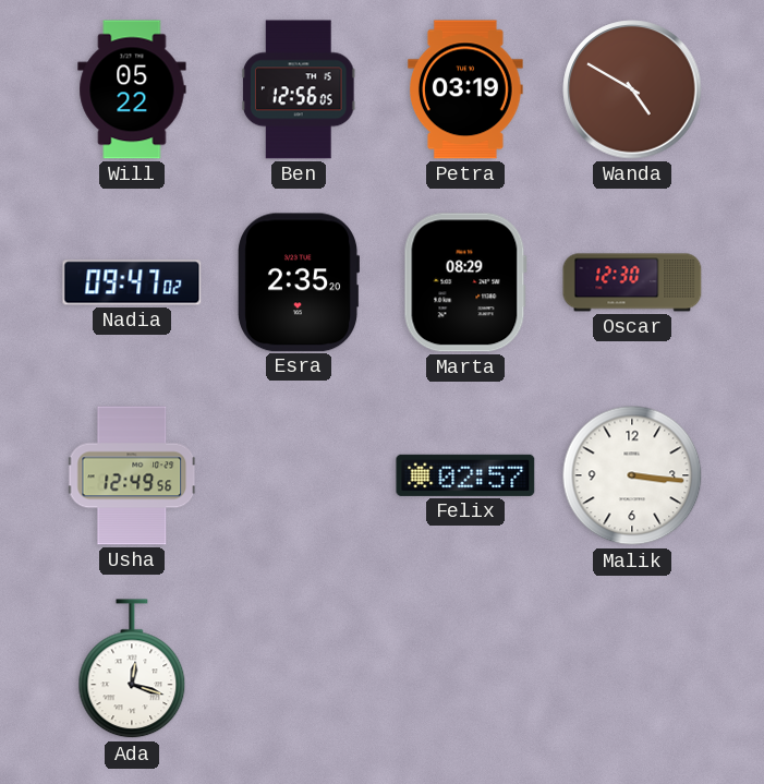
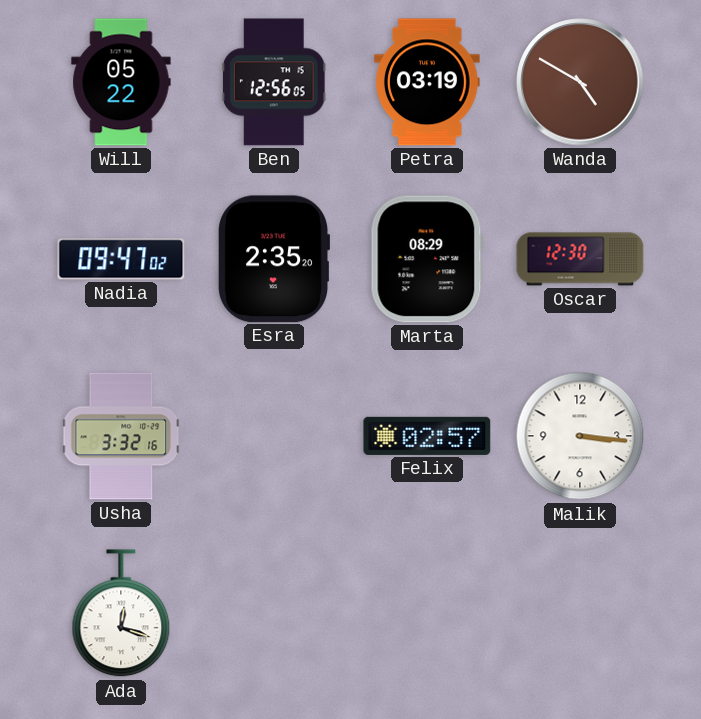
Usha: 12:49 -> 3:32 (122, 436)
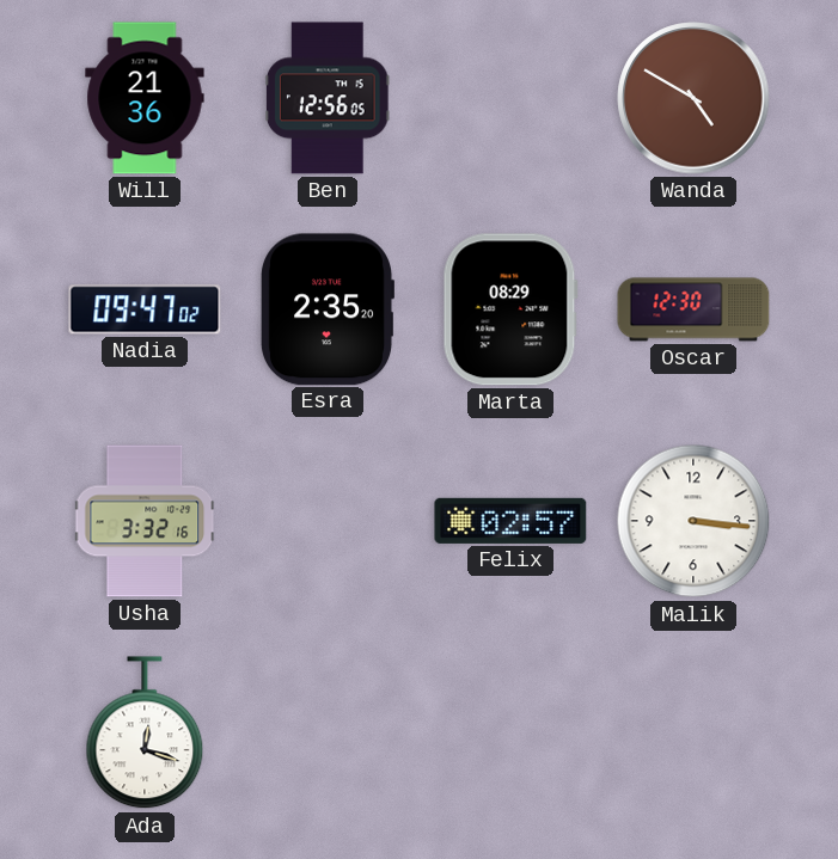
Will: 05:22 -> 21:36 (145, 98)
Petra: 03:19 -> none (428, 82)
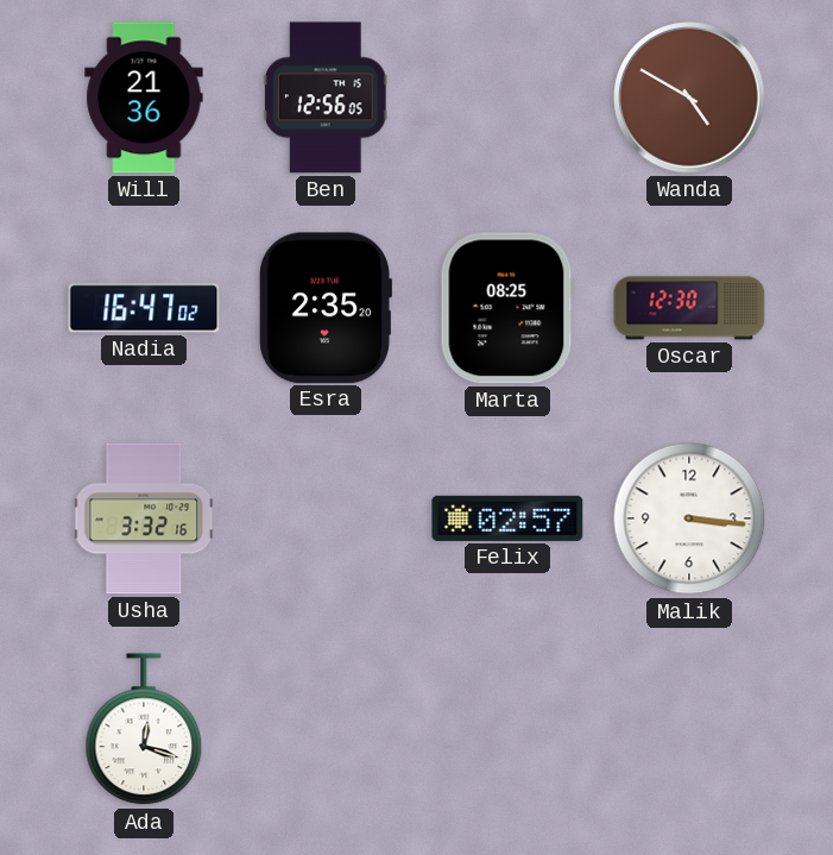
Nadia: 09:47 -> 16:47 (144, 308)
Marta: 08:29 -> 08:25 (507, 308)
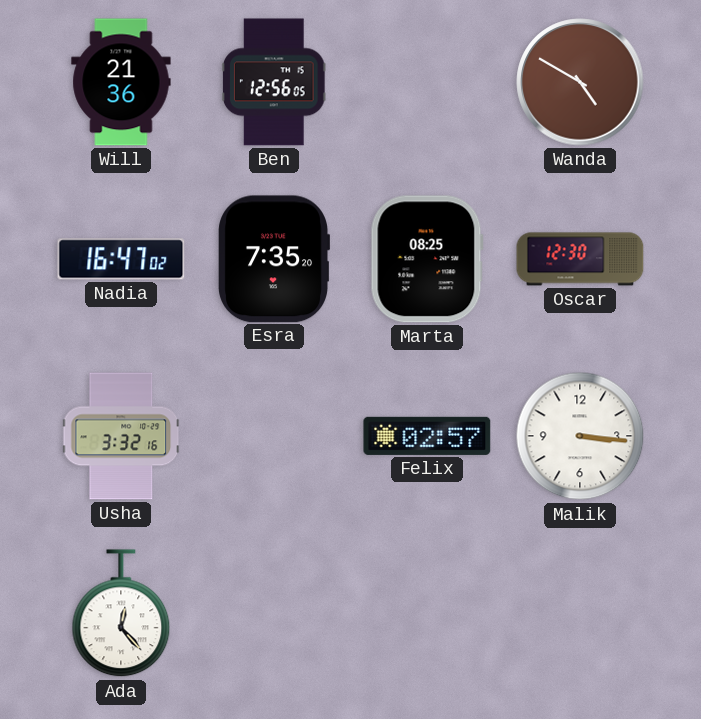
Esra: 2:35 -> 7:35 (274, 259)
Ada: 12:18 -> 12:23 (121, 614)
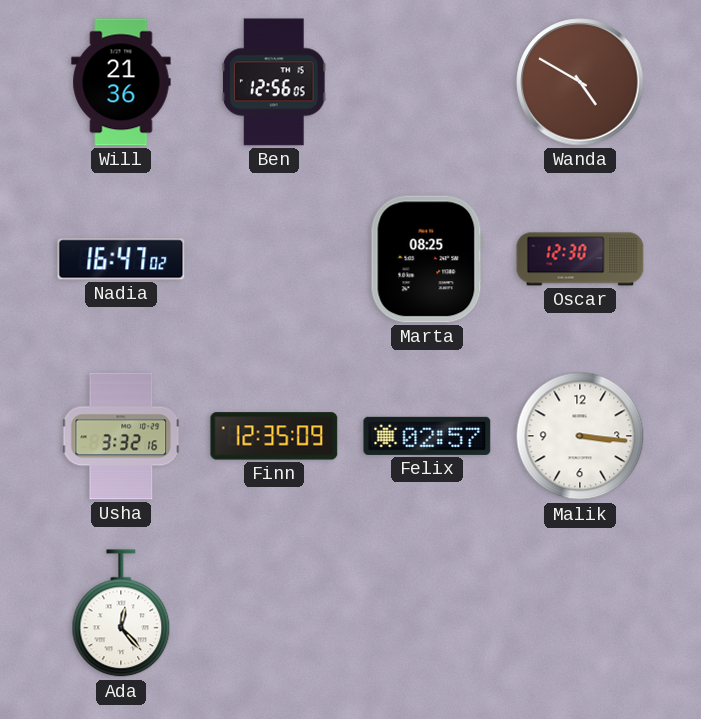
Esra: 7:35 -> none (274, 259)
Finn: none -> 12:35 (274, 436)
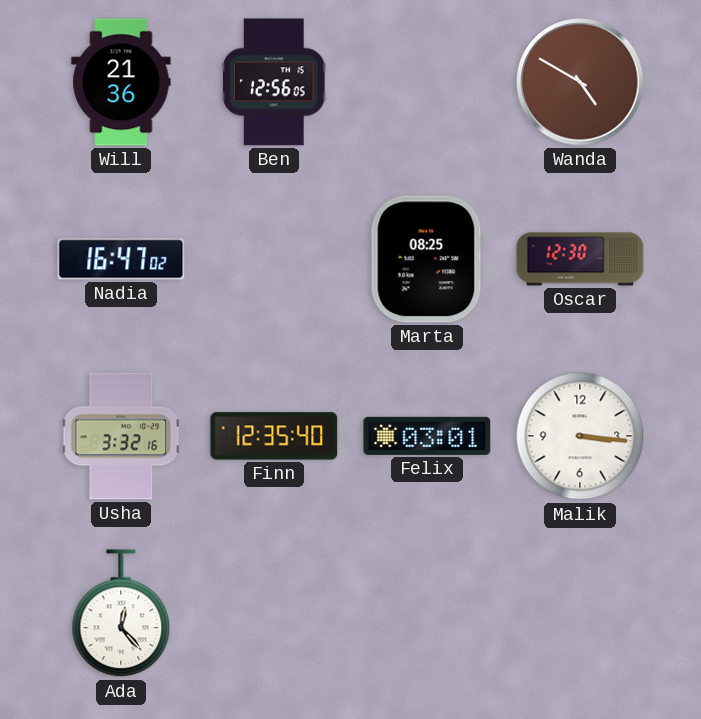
Finn: 12:35:09 -> 12:35:40 (274, 436)
Felix: 02:57 -> 03:01 (427, 436)
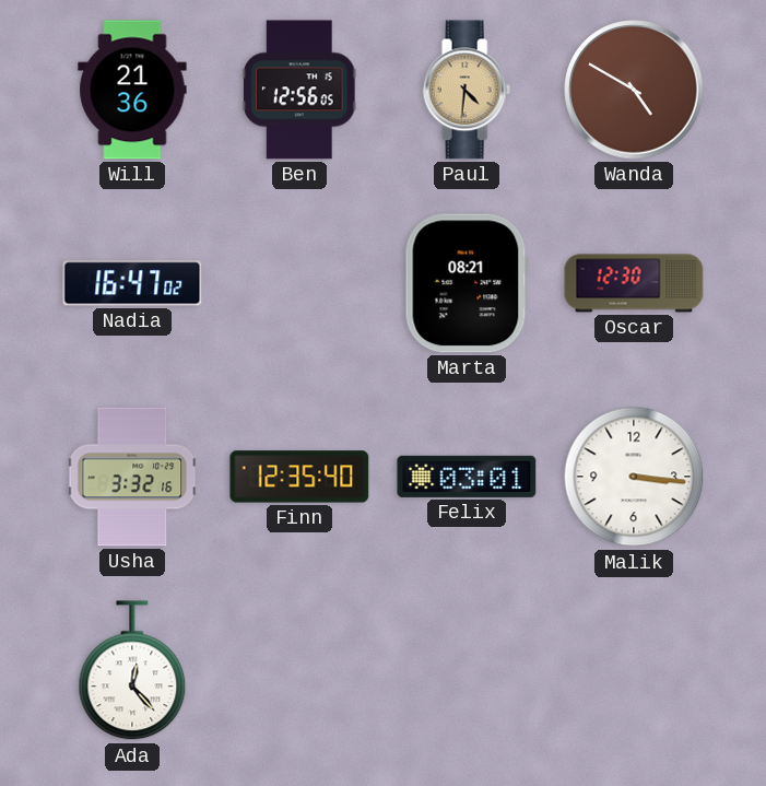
Paul: none -> 4:31 (467, 90)
Marta: 08:25 -> 08:21 (467, 283)
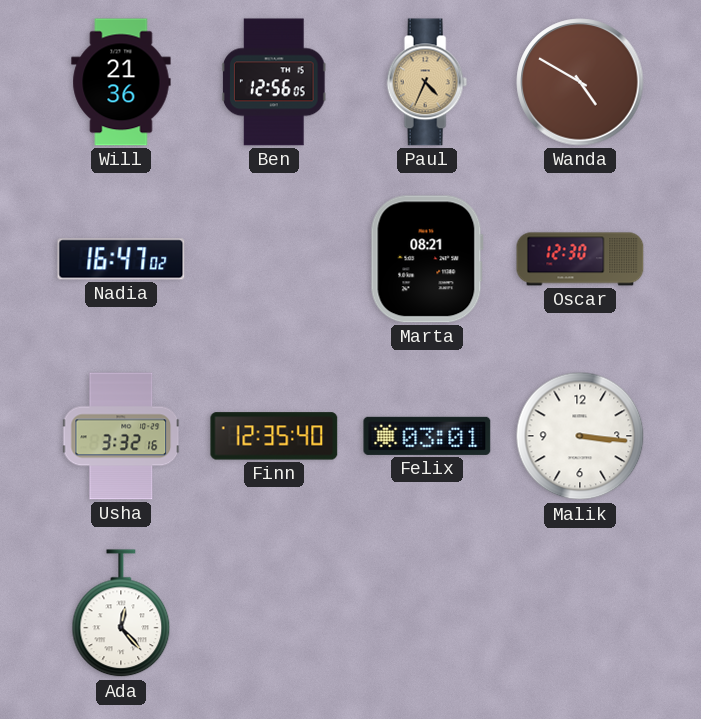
Paul: 4:31 -> 4:34 (427, 82)
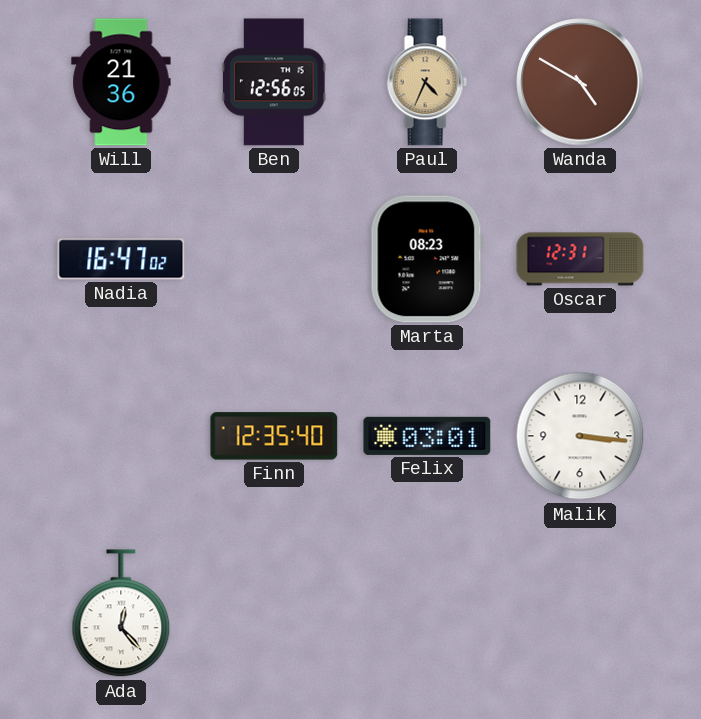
Marta: 08:21 -> 08:23 (427, 259)
Oscar: 12:30 -> 12:31 (580, 259)
Usha: 3:32 -> none (122, 436)
